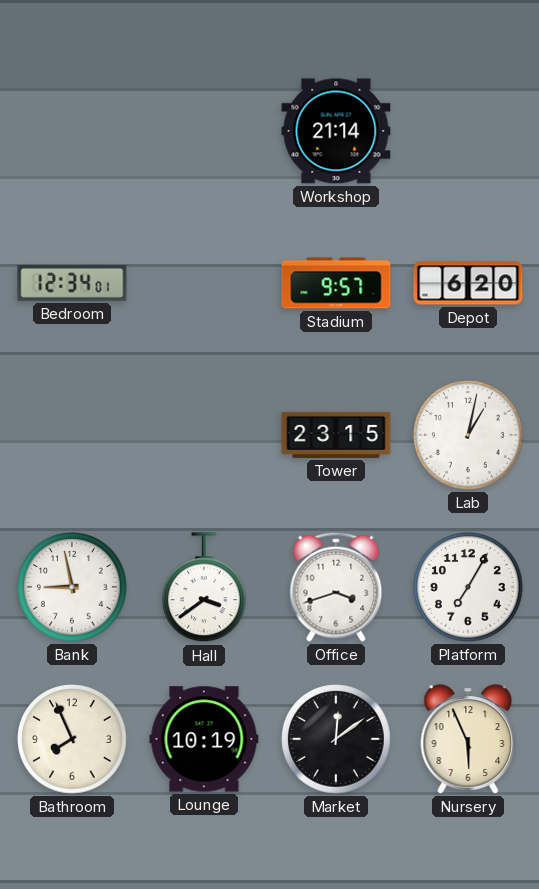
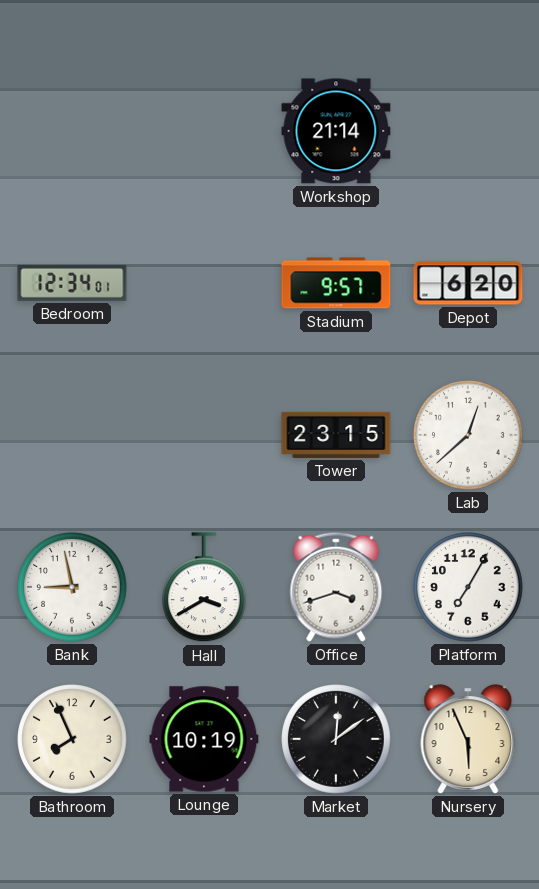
Lab: 1:02 -> 12:38 (468, 435)
Hall: 3:39 -> 3:40 (205, 588)
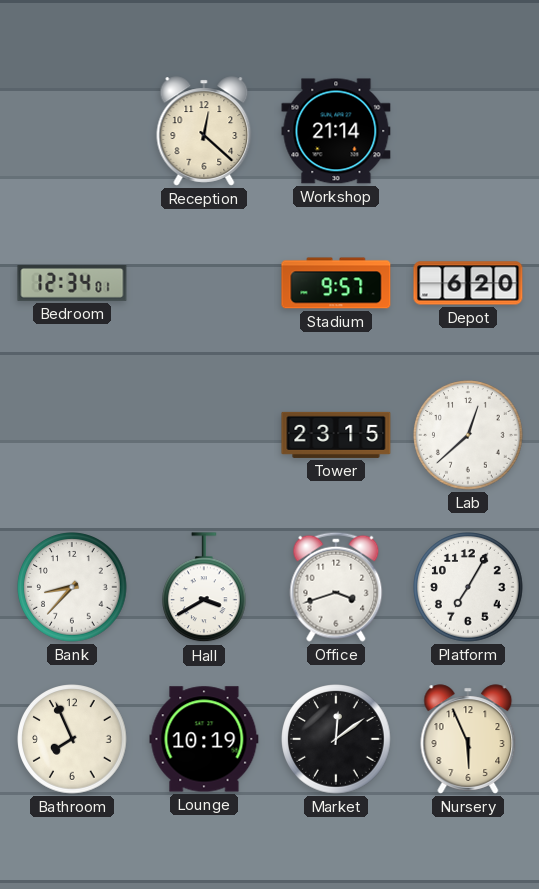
Reception: none -> 12:22 (204, 131)
Bank: 8:58 -> 8:37 (72, 587)
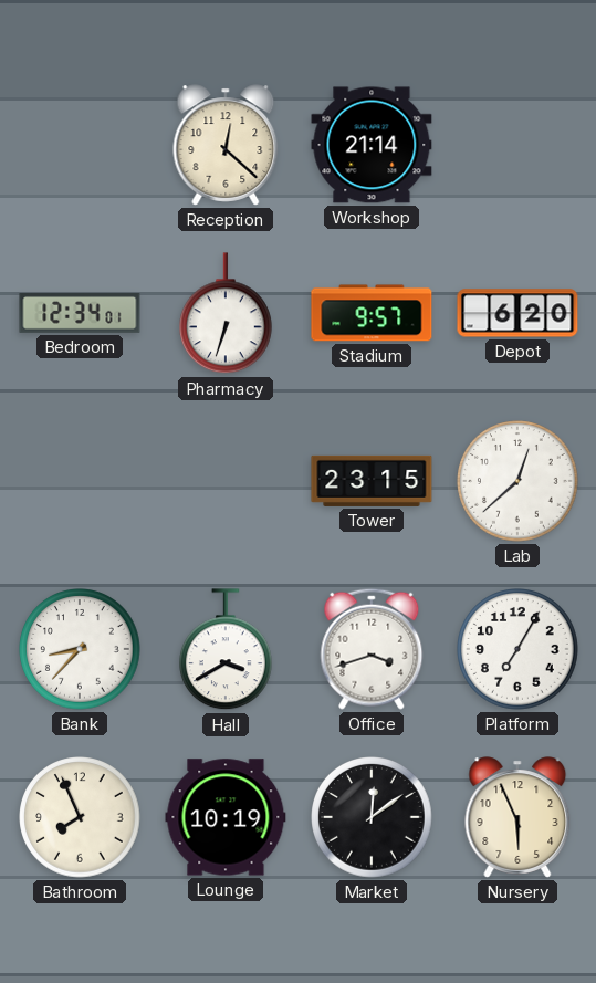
Pharmacy: none -> 6:33 (227, 314)
